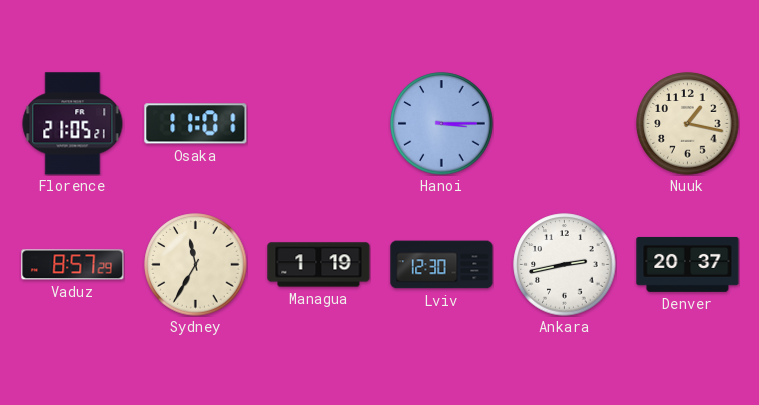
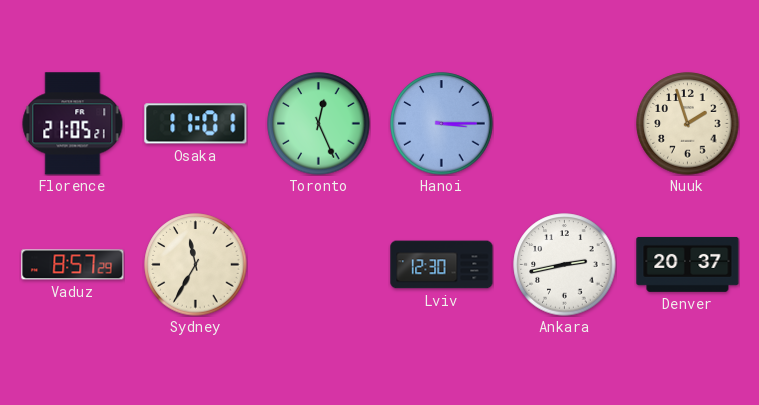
Toronto: none -> 12:26 (319, 124)
Nuuk: 1:17 -> 1:57 (688, 124)
Managua: 1:19 -> none (319, 265)
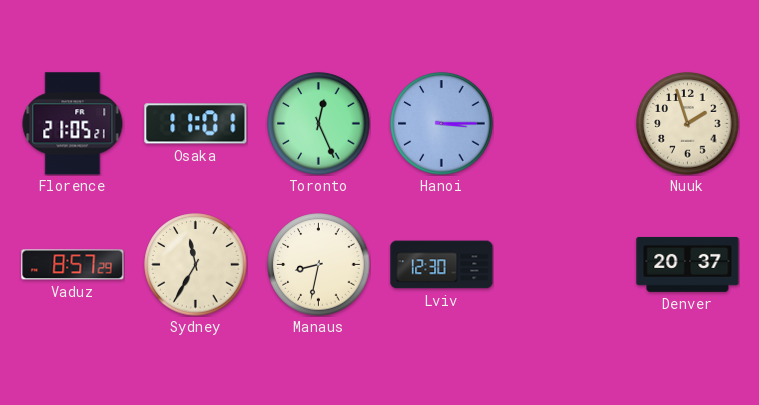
Manaus: none -> 8:32 (319, 265)
Ankara: 2:43 -> none (565, 265)
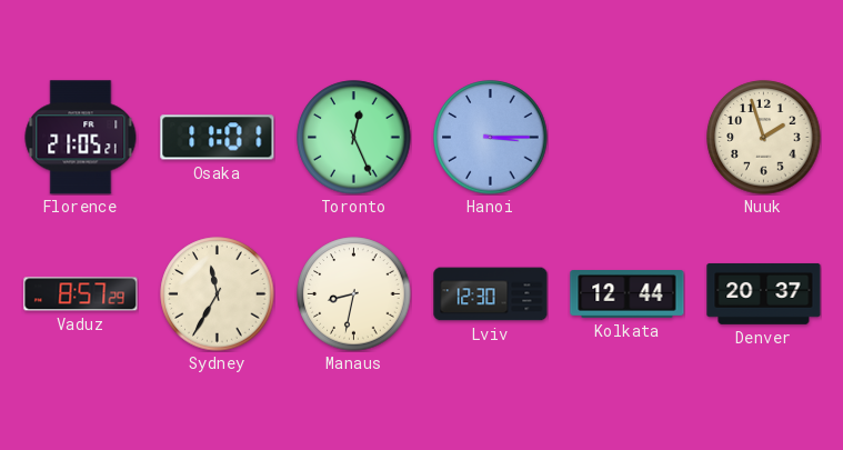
Kolkata: none -> 12:44 (628, 294)
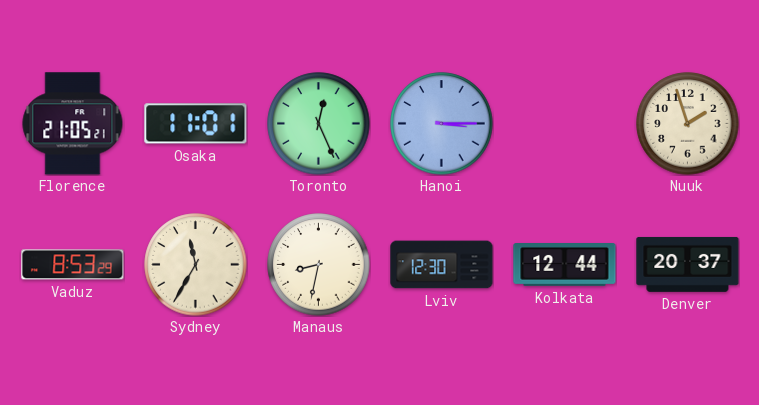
Vaduz: 8:57 -> 8:53 (73, 265)
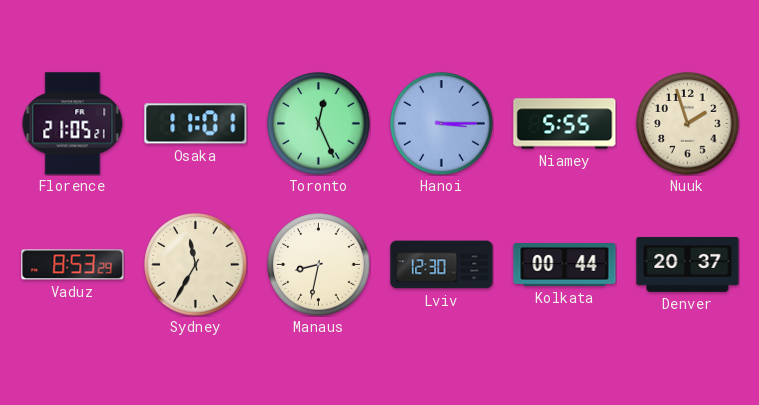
Niamey: none -> 5:55 (565, 124)
Kolkata: 12:44 -> 00:44 (565, 265)
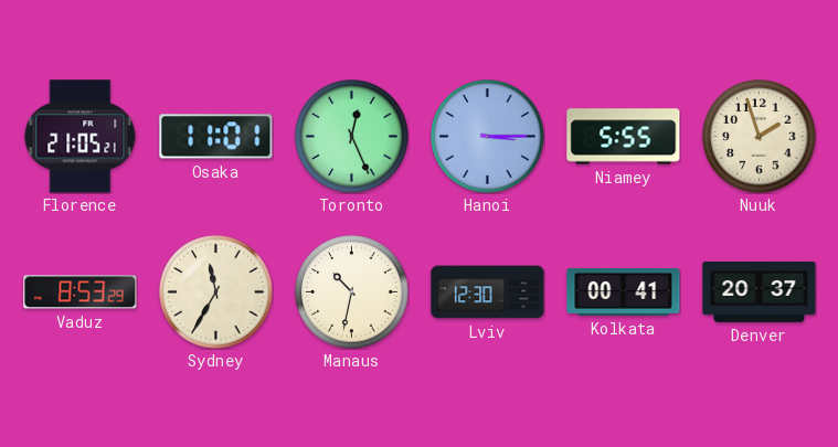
Manaus: 8:32 -> 10:32 (352, 292)
Kolkata: 00:44 -> 00:41 (624, 292)
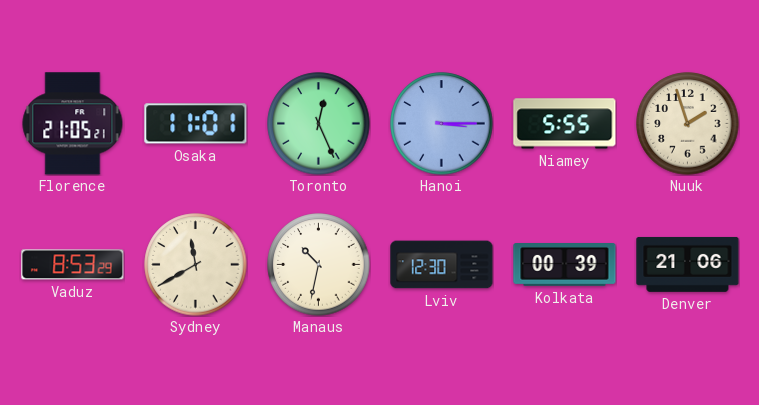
Sydney: 11:35 -> 11:40 (196, 265)
Kolkata: 00:41 -> 00:39 (565, 265)
Denver: 20:37 -> 21:06 (688, 264)
